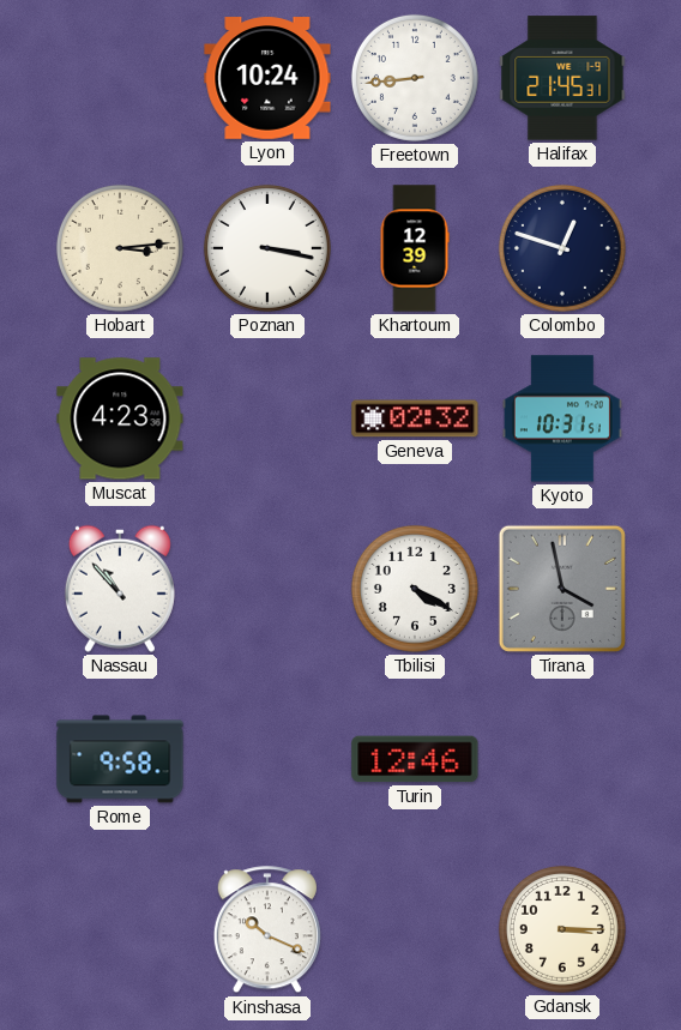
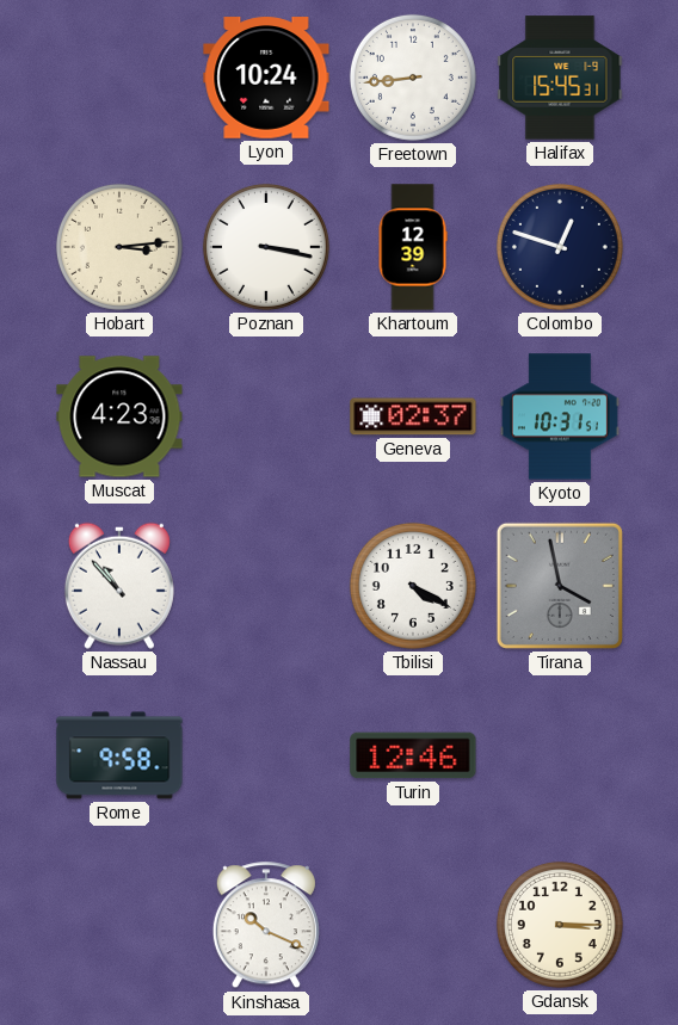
Halifax: 21:45 -> 15:45 (560, 78)
Geneva: 02:32 -> 02:37 (413, 416)
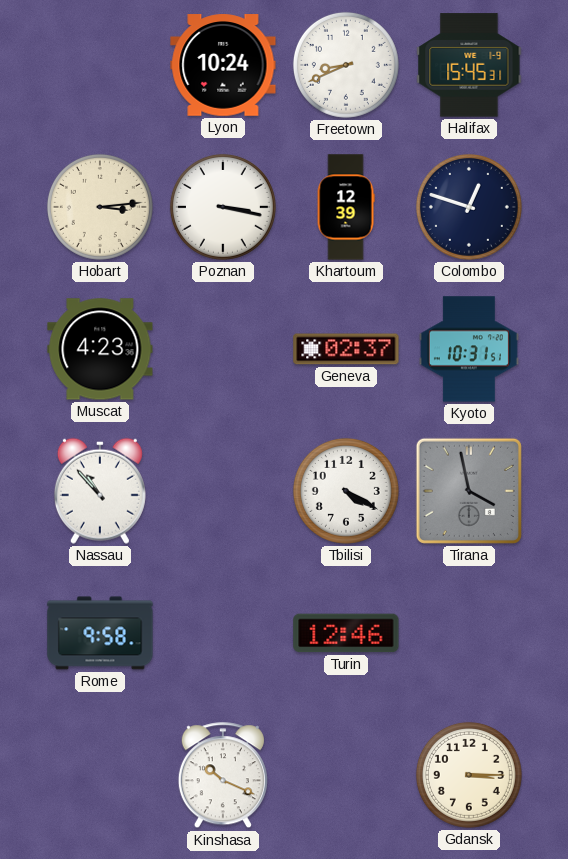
Freetown: 8:44 -> 8:41 (346, 65)
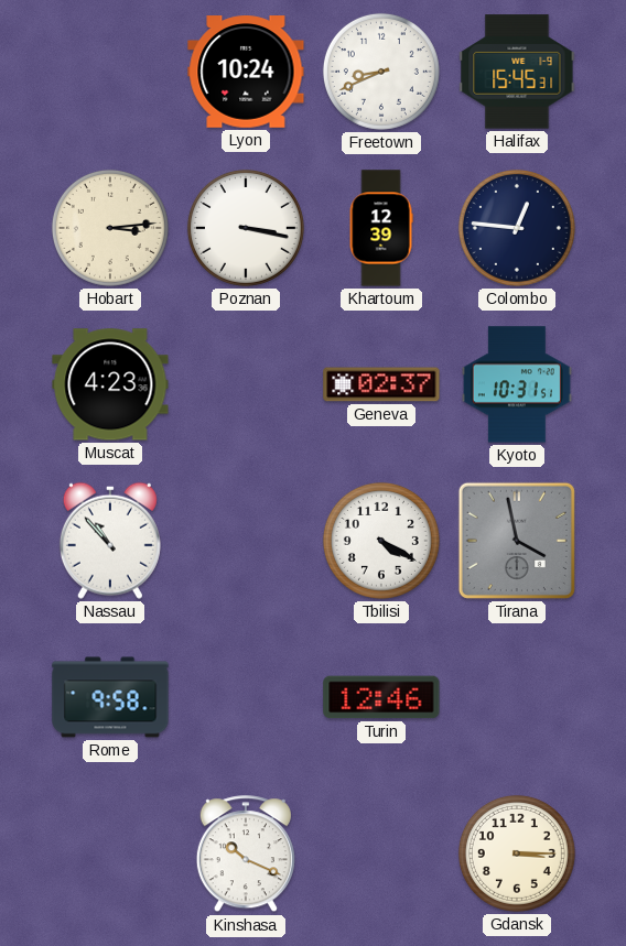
Colombo: 12:48 -> 12:46 (517, 228)
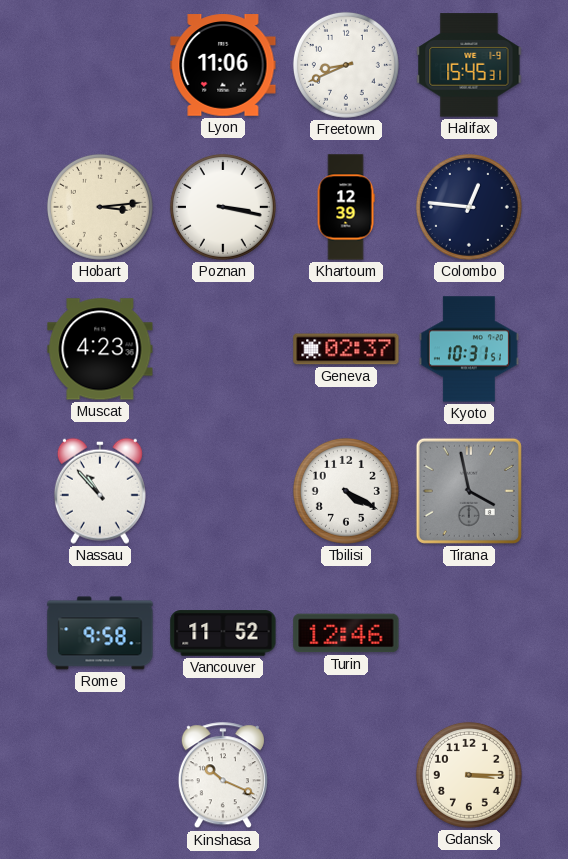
Lyon: 10:24 -> 11:06 (223, 65)
Vancouver: none -> 11:52 (223, 633)
